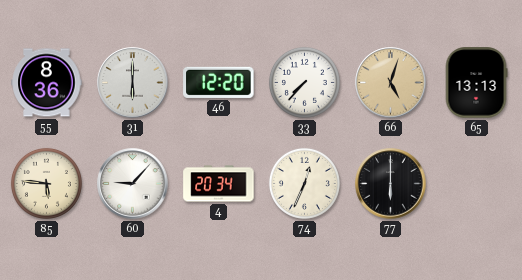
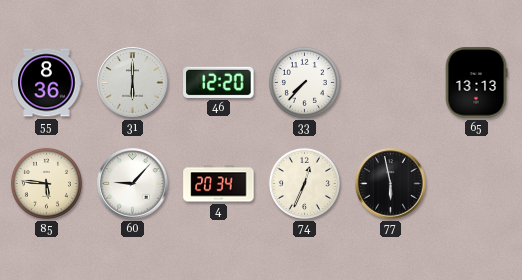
66: 5:03 -> none (391, 83)
77: 6:00 -> 5:58 (391, 184)
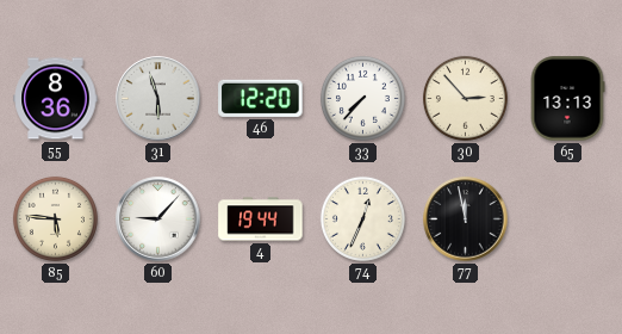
31: 6:00 -> 5:57 (158, 99)
30: none -> 2:53 (465, 98)
4: 20:34 -> 19:44 (261, 219)
77: 5:58 -> 11:58 (466, 219)
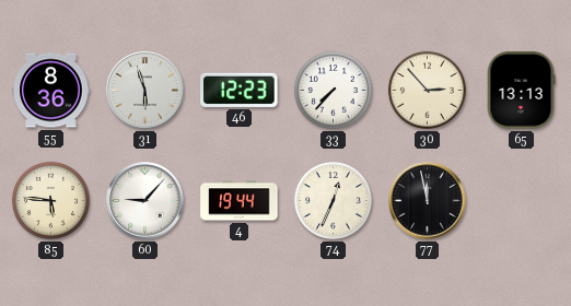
46: 12:20 -> 12:23 (240, 90)
